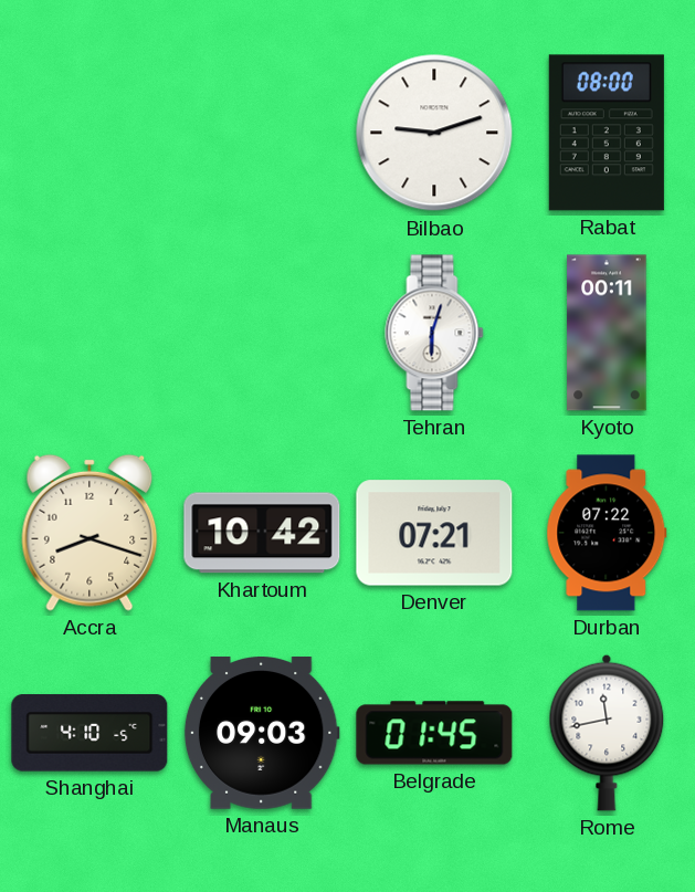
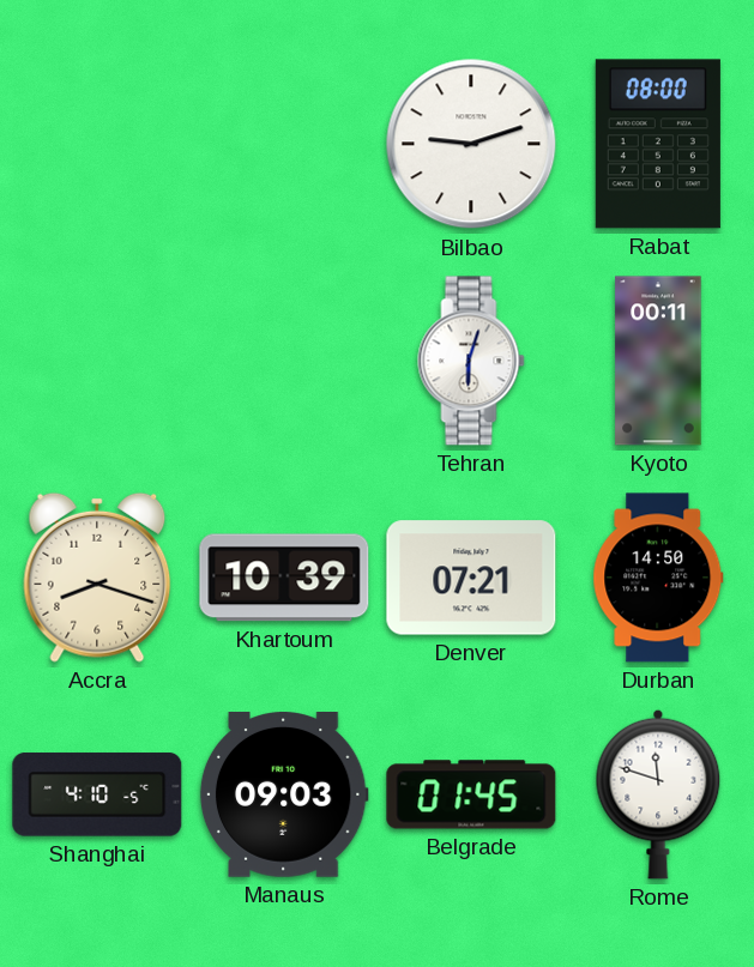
Khartoum: 10:42 -> 10:39 (284, 578)
Durban: 07:22 -> 14:50 (658, 578)
Rome: 11:43 -> 11:48 (658, 794)
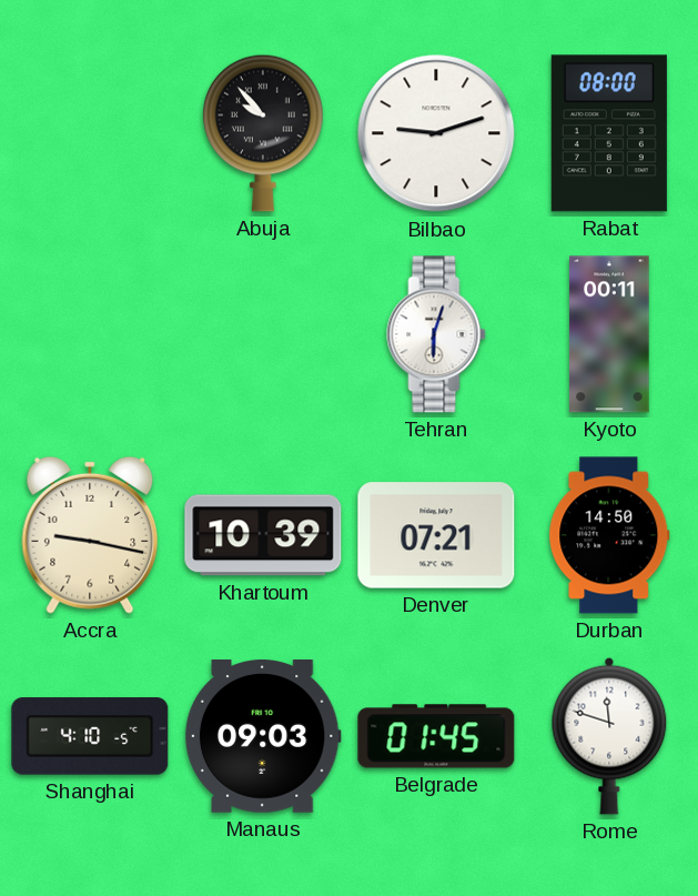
Abuja: none -> 9:53 (263, 133)
Accra: 8:18 -> 9:17 (90, 535)
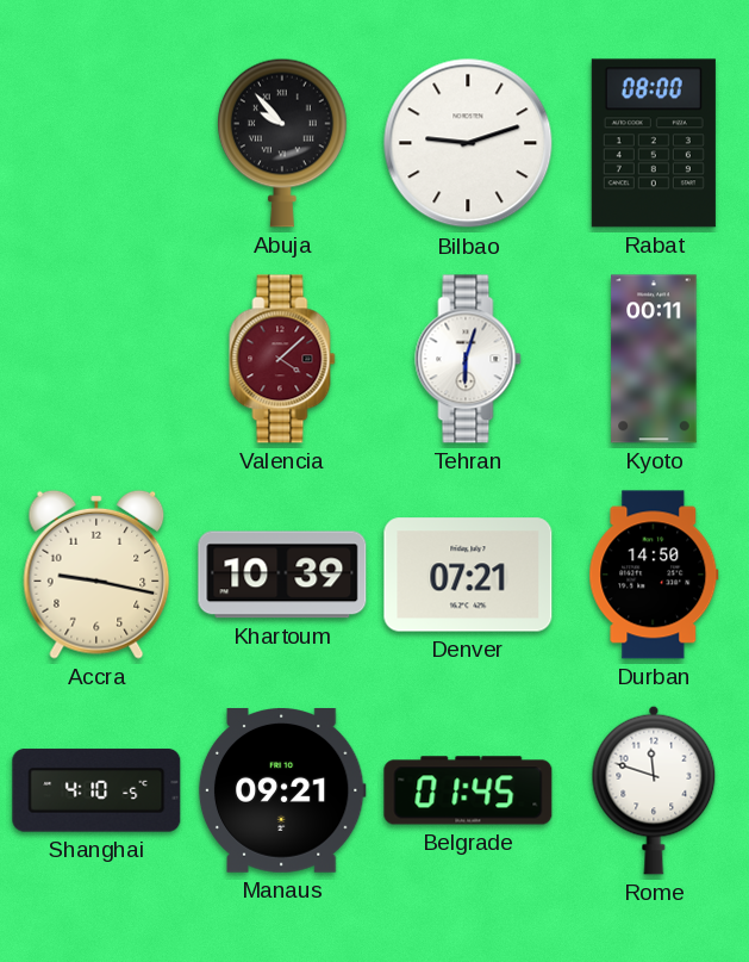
Valencia: none -> 4:08 (282, 359)
Manaus: 09:03 -> 09:21 (282, 792)
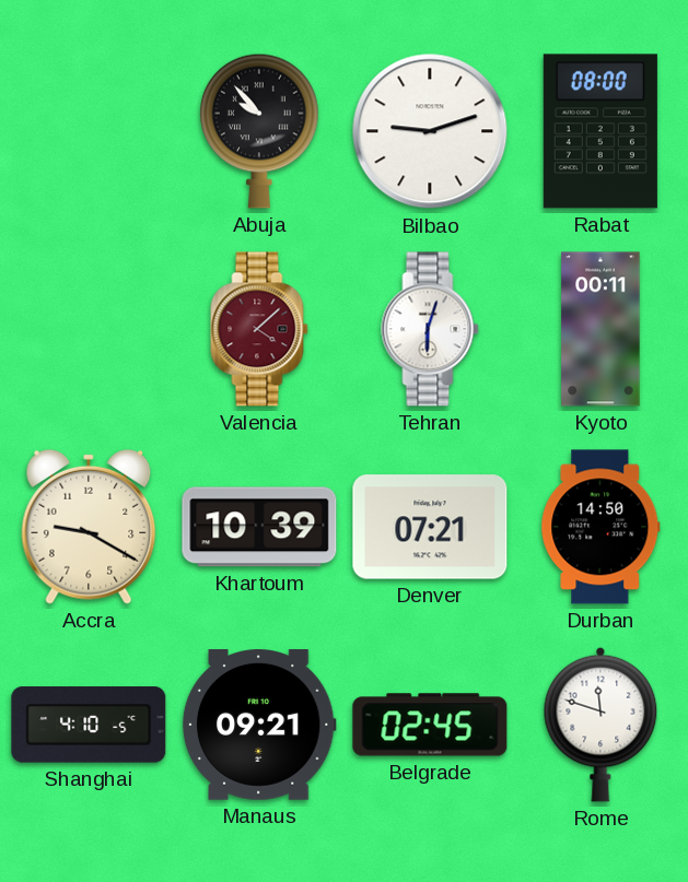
Accra: 9:17 -> 9:20 (89, 527)
Belgrade: 01:45 -> 02:45 (430, 725)
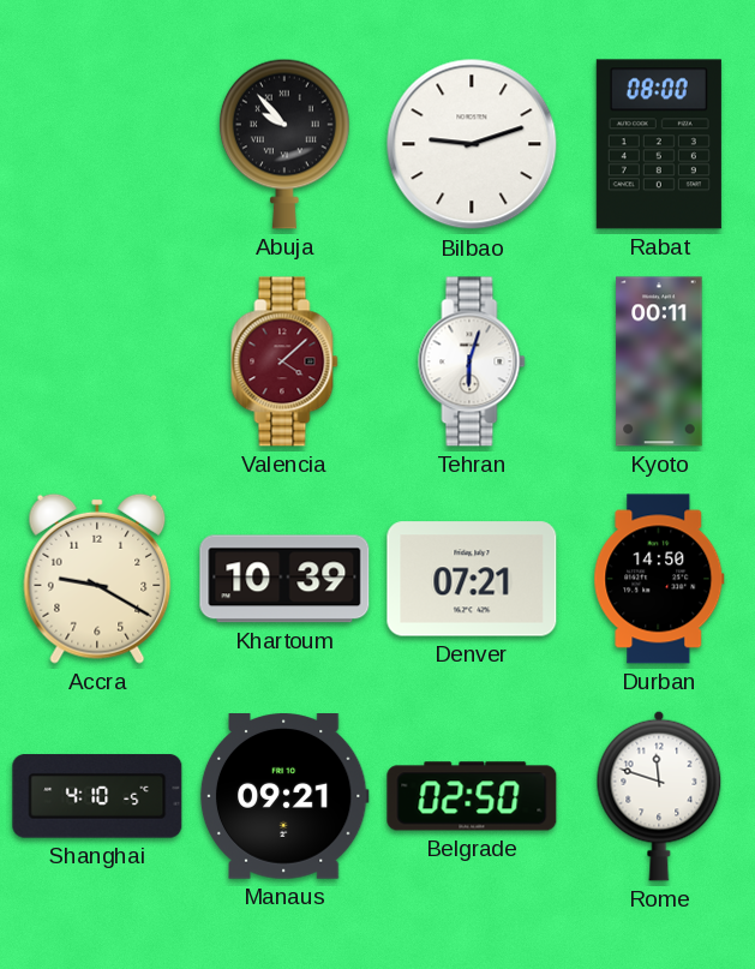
Belgrade: 02:45 -> 02:50 (472, 796)
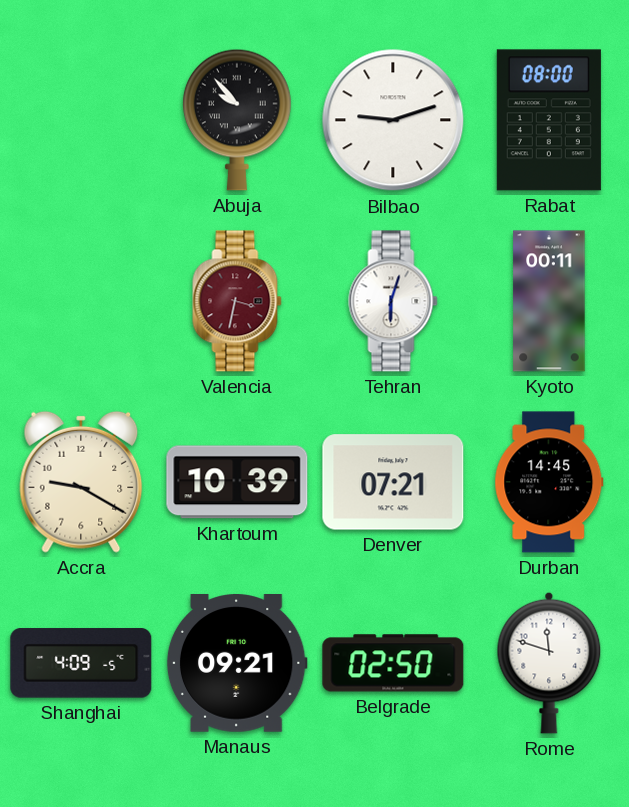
Valencia: 4:08 -> 3:32 (237, 301)
Durban: 14:50 -> 14:45 (549, 482)
Shanghai: 4:10 -> 4:09 (81, 663)
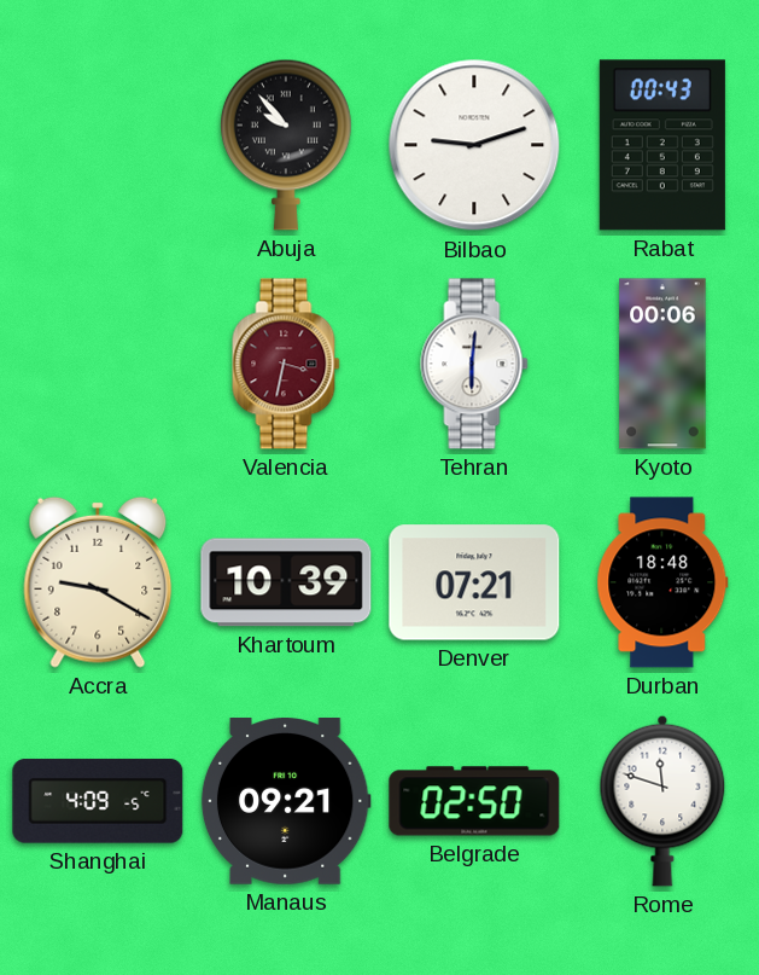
Rabat: 08:00 -> 00:43 (662, 145)
Tehran: 6:03 -> 6:01 (474, 364)
Kyoto: 00:11 -> 00:06 (662, 364)
Durban: 14:45 -> 18:48 (662, 582)
